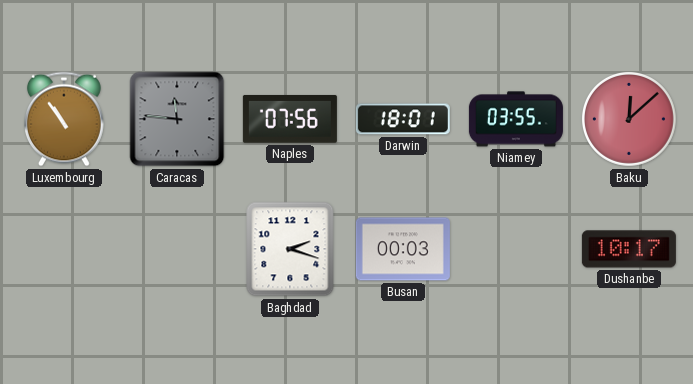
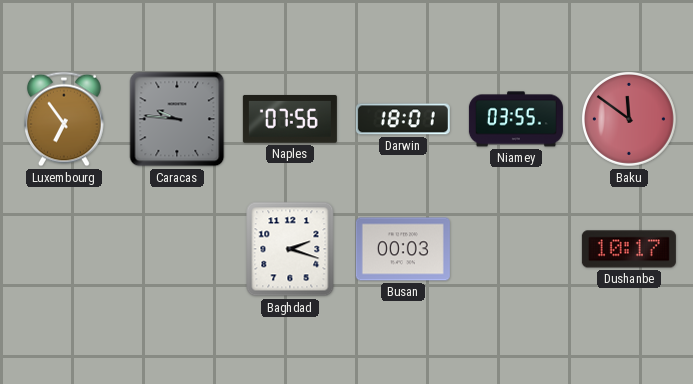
Luxembourg: 10:54 -> 6:54 (64, 119)
Caracas: 11:46 -> 9:46 (177, 119)
Baku: 12:08 -> 11:51 (629, 119)
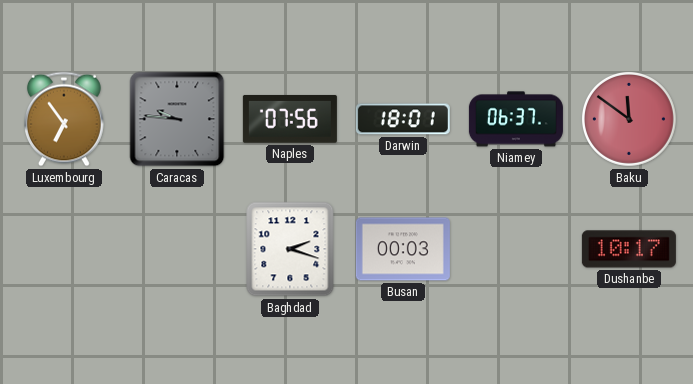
Niamey: 03:55 -> 06:37 (516, 119)
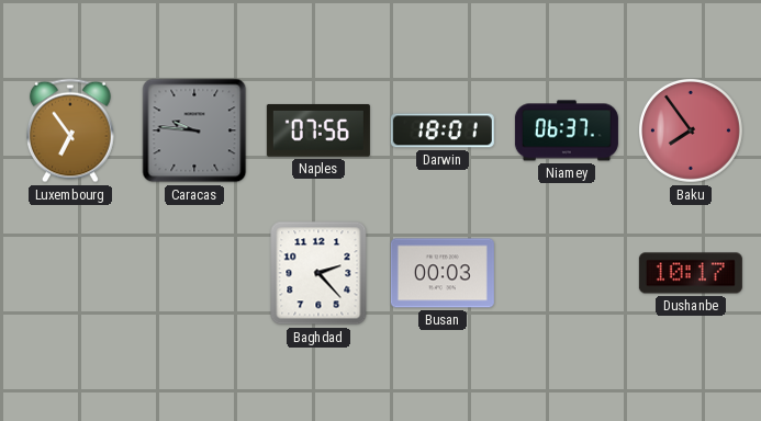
Baku: 11:51 -> 7:54 (691, 130)
Baghdad: 2:18 -> 2:23 (318, 273)
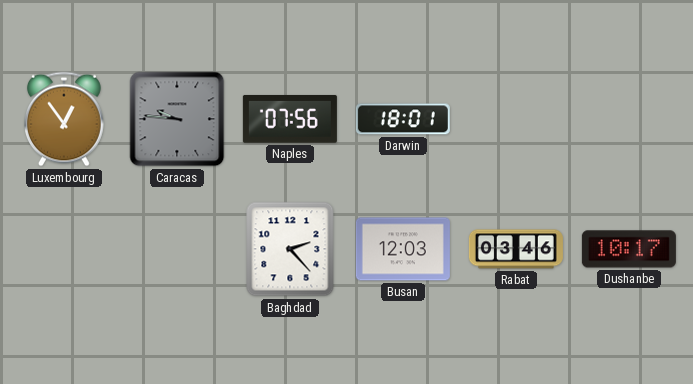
Luxembourg: 6:54 -> 12:54 (64, 119)
Niamey: 06:37 -> none (567, 130)
Baku: 7:54 -> none (691, 130)
Busan: 00:03 -> 12:03 (403, 249)
Rabat: none -> 03:46 (516, 249)
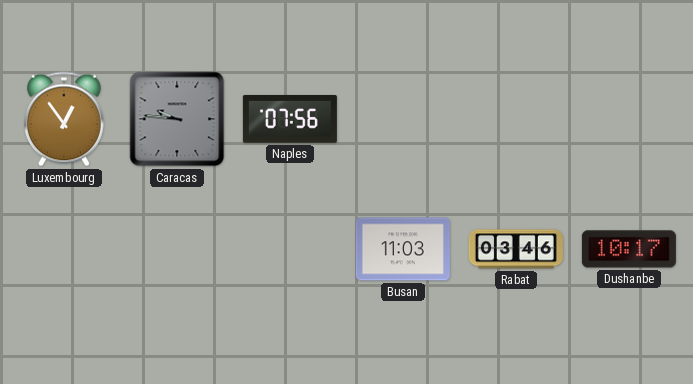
Darwin: 18:01 -> none (403, 119)
Baghdad: 2:23 -> none (290, 249)
Busan: 12:03 -> 11:03 (403, 249)
